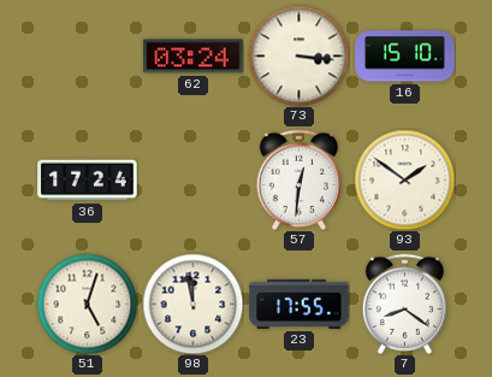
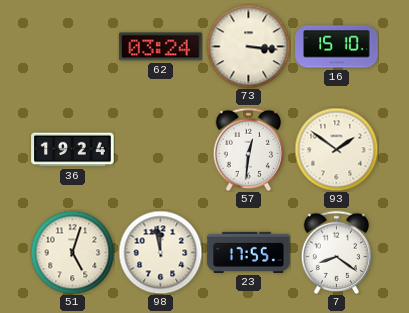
36: 17:24 -> 19:24 (73, 150)
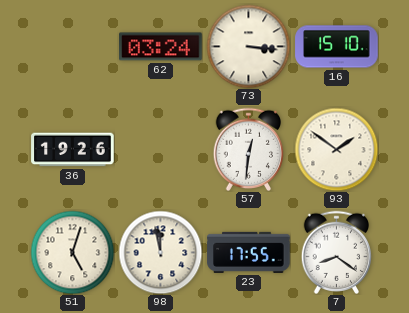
36: 19:24 -> 19:26 (73, 150)
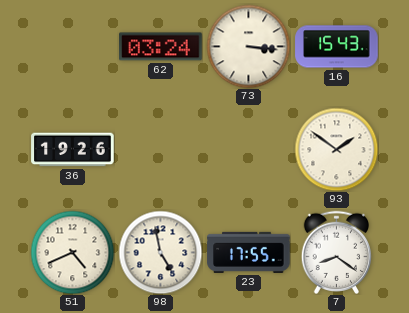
16: 15:10 -> 15:43 (337, 47)
57: 12:31 -> none (248, 149)
51: 5:03 -> 4:41 (72, 252)
98: 11:58 -> 4:58 (160, 252)
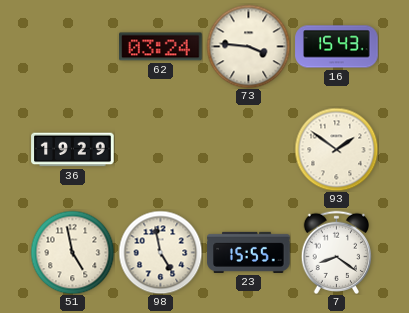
73: 3:16 -> 3:46 (248, 46)
36: 19:26 -> 19:29 (73, 150)
51: 4:41 -> 4:58 (72, 252)
23: 17:55 -> 15:55 (249, 252)
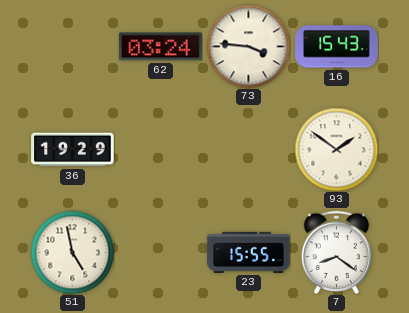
98: 4:58 -> none (160, 252)
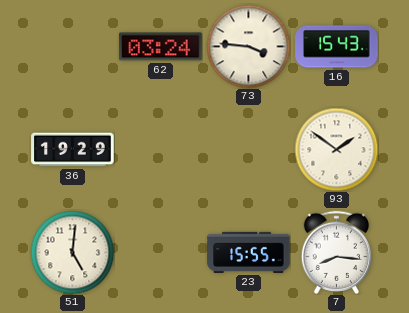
51: 4:58 -> 5:01 (72, 252)
7: 8:21 -> 8:16 (336, 252)
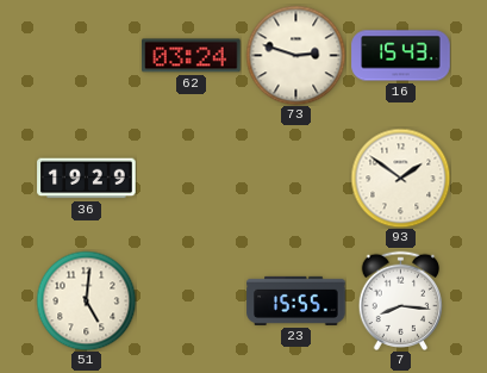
73: 3:46 -> 2:48 (295, 55)
